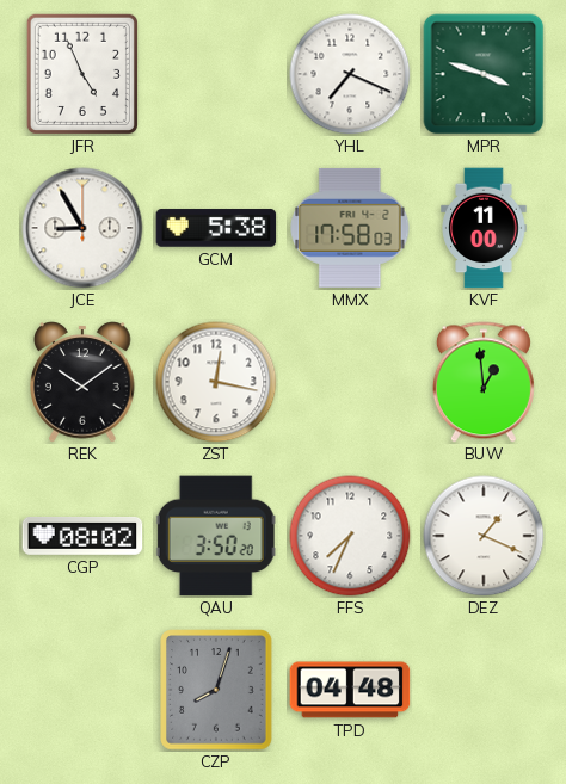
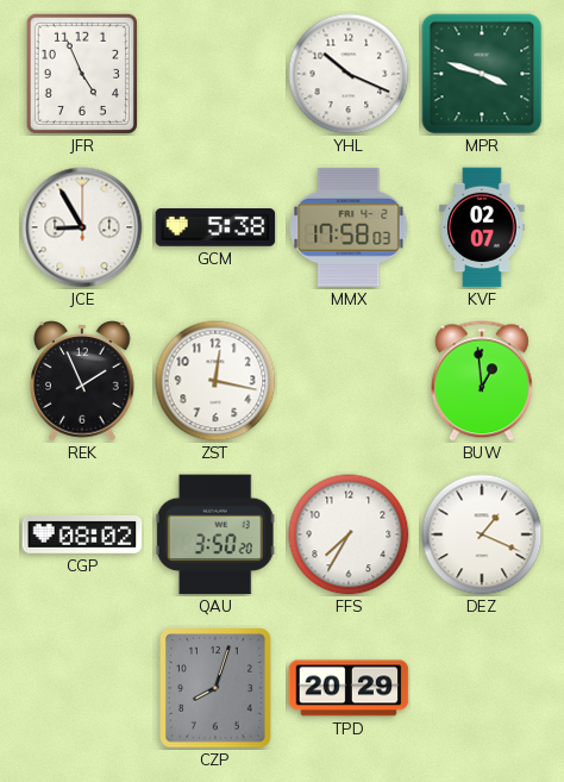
YHL: 7:19 -> 10:19 (349, 74)
KVF: 11:00 -> 02:07 (482, 227)
REK: 10:09 -> 1:56 (82, 381)
FFS: 7:34 -> 7:35 (349, 534)
TPD: 04:48 -> 20:29 (349, 688)
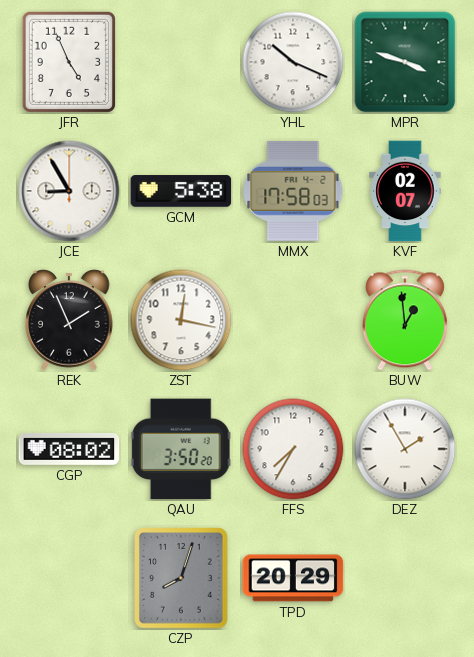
DEZ: 1:19 -> 1:55 (405, 449)
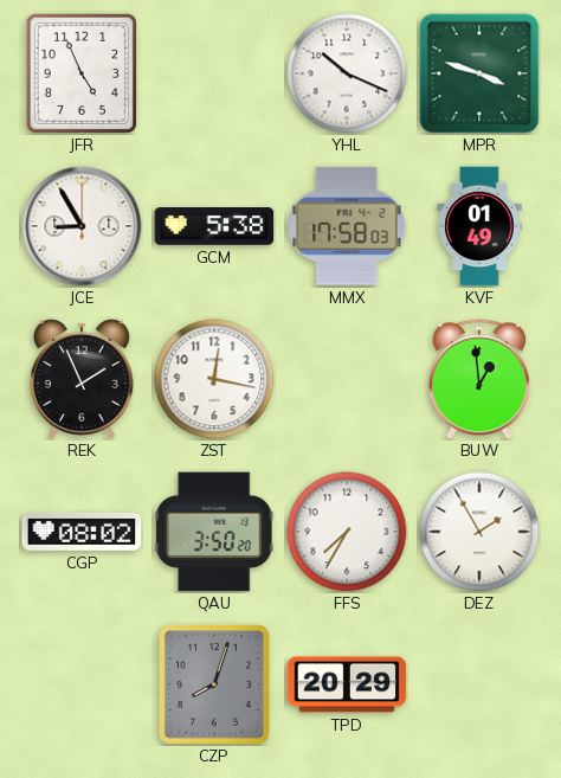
KVF: 02:07 -> 01:49 (479, 226)
